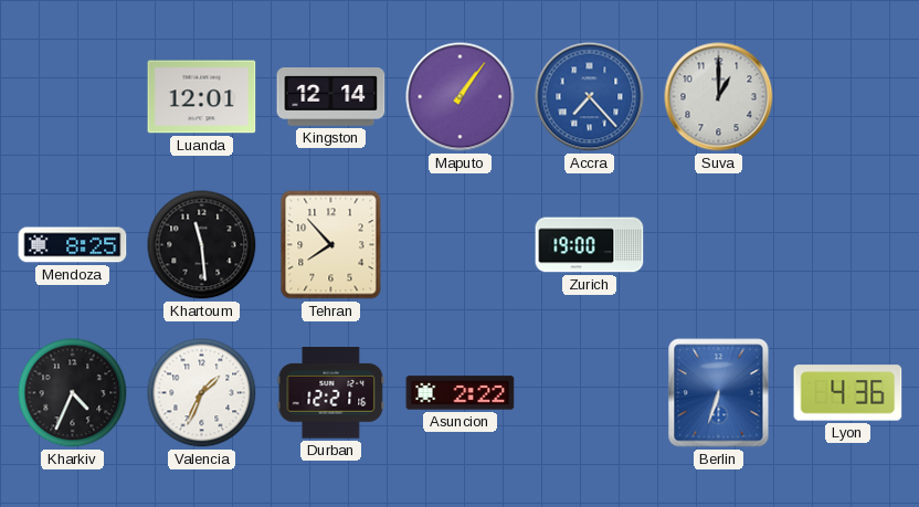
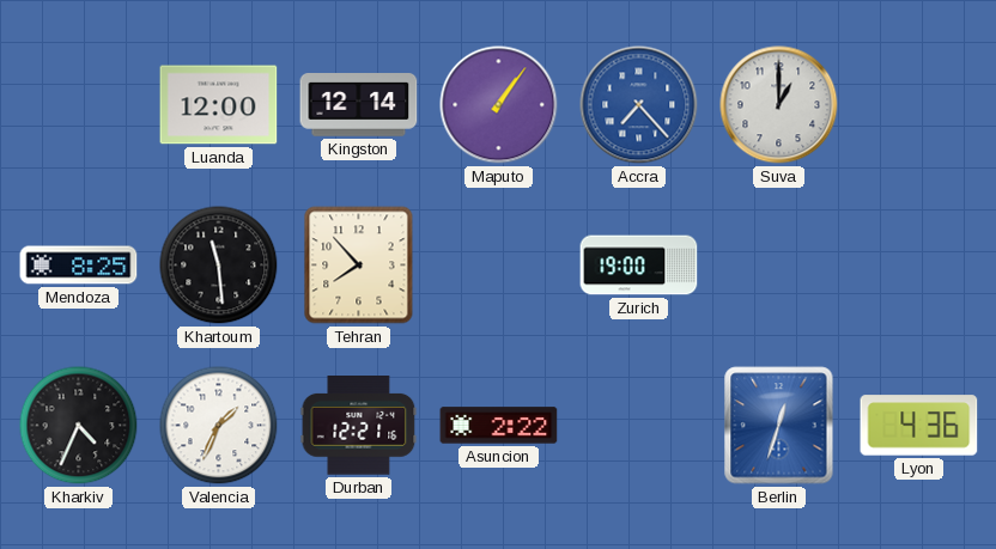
Luanda: 12:01 -> 12:00 (219, 105)
Berlin: 6:33 -> 12:33 (779, 426)
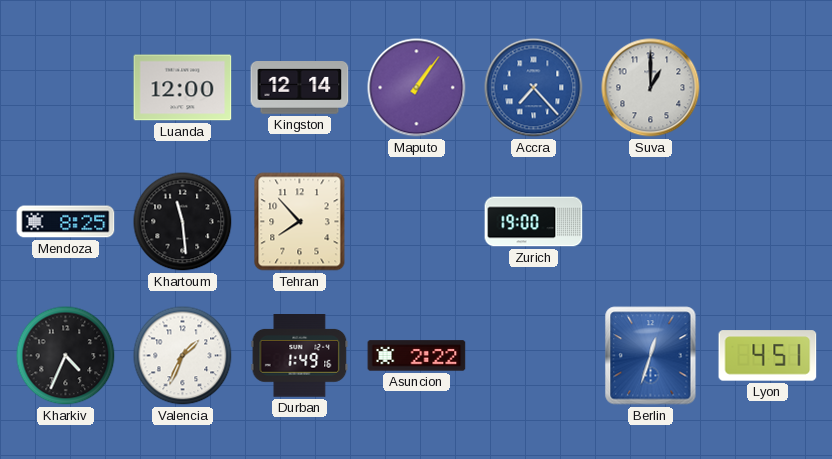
Durban: 12:21 -> 1:49 (300, 356)
Lyon: 4:36 -> 4:51 (768, 356)
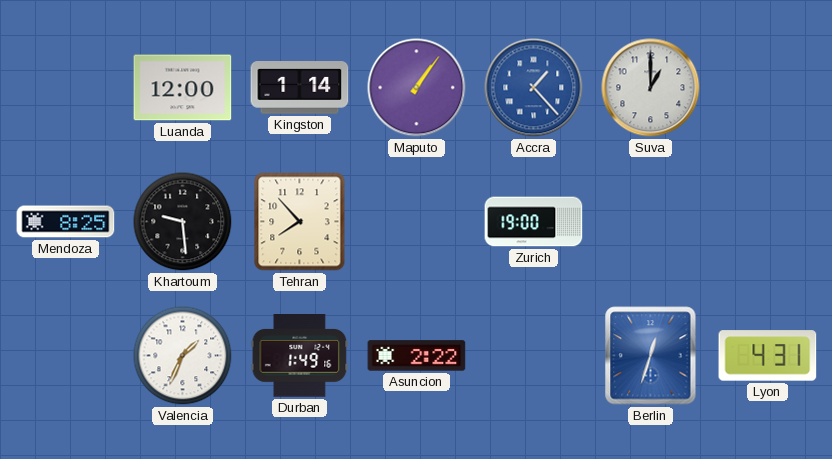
Kingston: 12:14 -> 1:14 (300, 88)
Accra: 7:23 -> 1:23 (534, 88)
Khartoum: 11:29 -> 9:29 (183, 222)
Kharkiv: 4:34 -> none (66, 356)
Lyon: 4:51 -> 4:31 (768, 356)
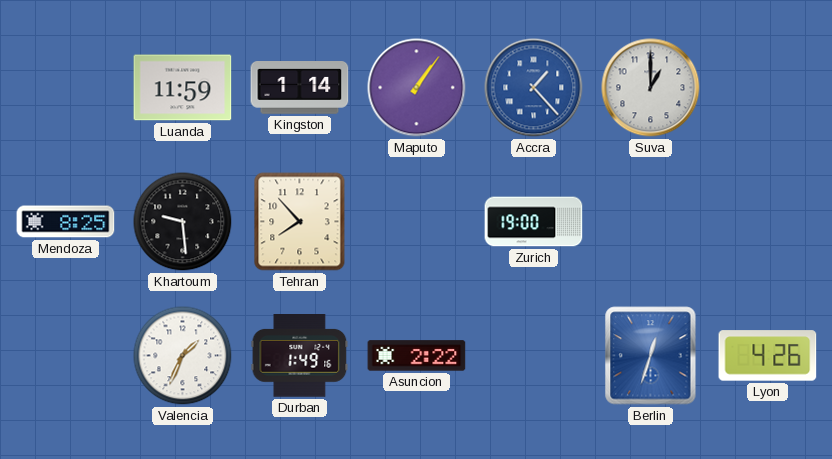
Luanda: 12:00 -> 11:59 (183, 88)
Lyon: 4:31 -> 4:26 (768, 356)
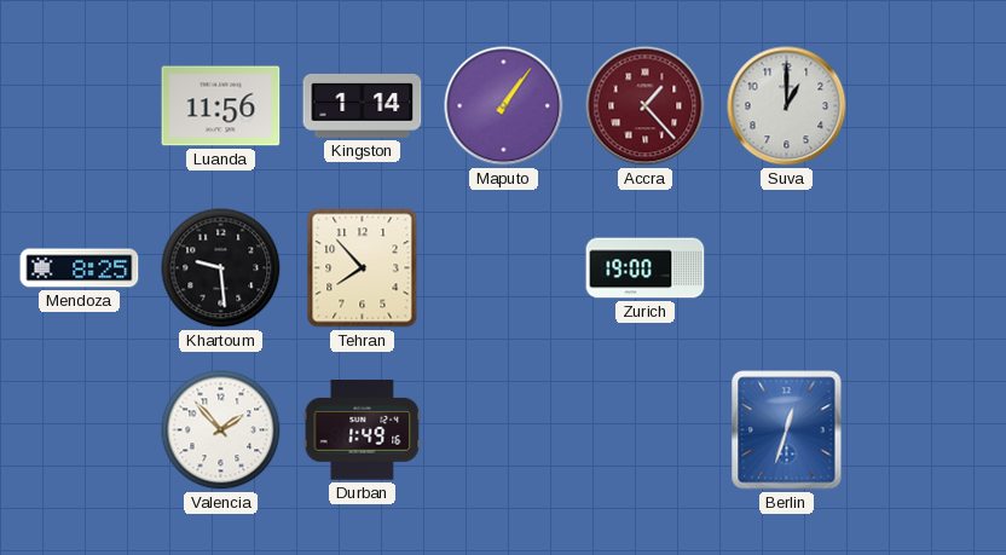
Luanda: 11:59 -> 11:56 (221, 106)
Accra dial: blue -> burgundy (646, 106)
Valencia: 1:34 -> 1:53 (221, 430)
Asuncion: 2:22 -> none (417, 356)
Lyon: 4:26 -> none (768, 356)
